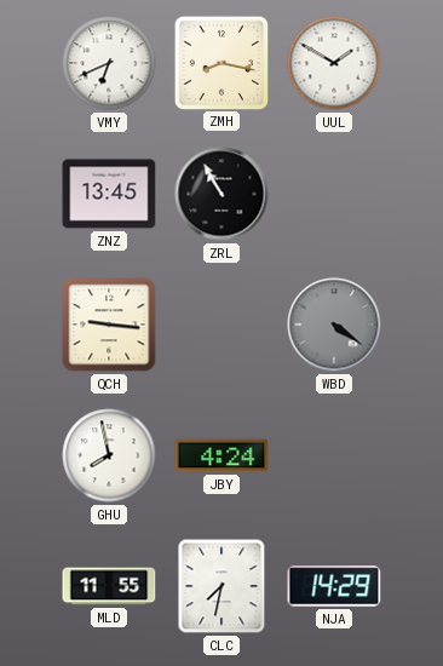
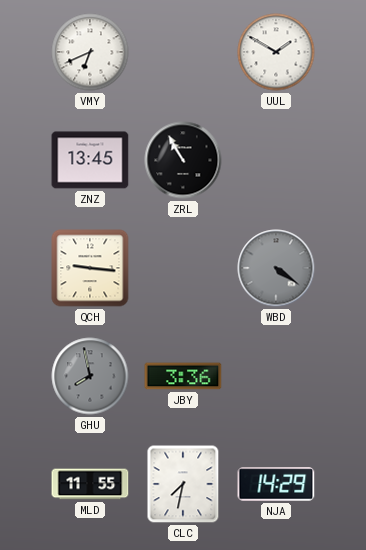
ZMH: 8:17 -> none (220, 62)
GHU dial: white -> grey (90, 376)
JBY: 4:24 -> 3:36 (183, 376)
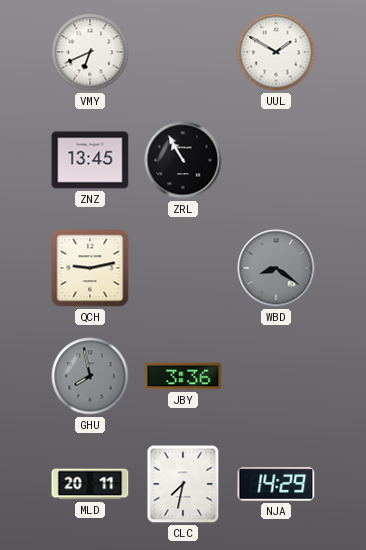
QCH: 9:16 -> 9:13 (90, 268)
WBD: 4:21 -> 8:21 (276, 268)
MLD: 11:55 -> 20:11 (90, 484)
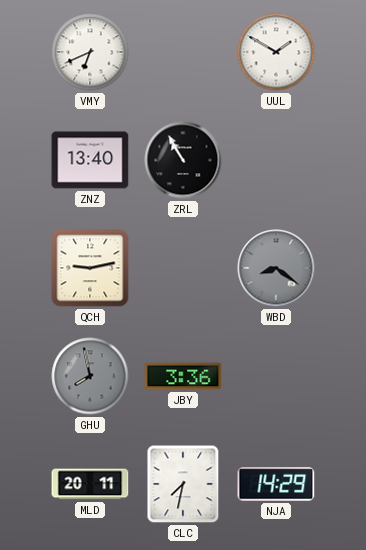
ZNZ: 13:45 -> 13:40 (90, 160)
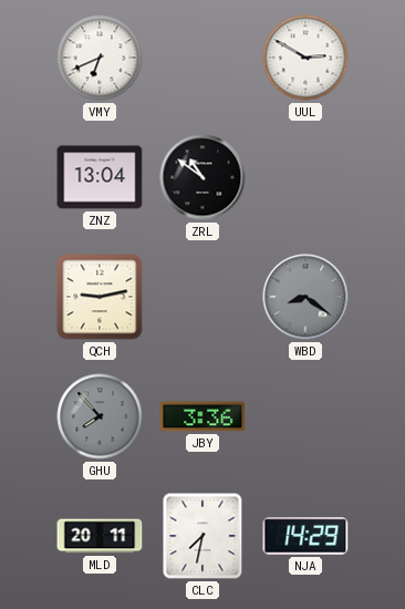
UUL: 1:50 -> 2:50 (305, 58)
ZNZ: 13:40 -> 13:04 (100, 177)
ZRL: 10:55 -> 10:51 (202, 177)
GHU: 7:58 -> 7:53 (100, 416)
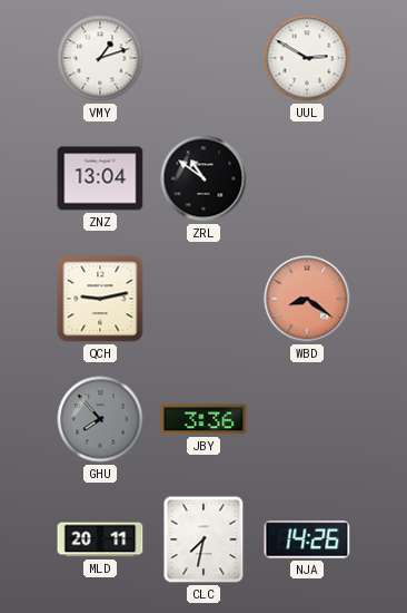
VMY: 6:41 -> 1:12 (100, 58)
WBD dial: grey -> salmon (307, 299)
NJA: 14:29 -> 14:26 (307, 539)
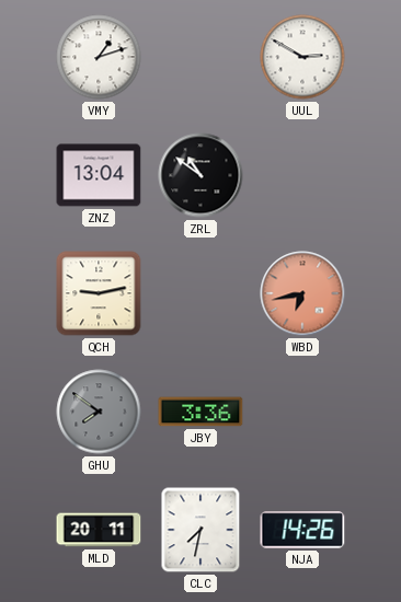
WBD: 8:21 -> 6:43 (302, 293)
GHU: 7:53 -> 7:51 (99, 412)
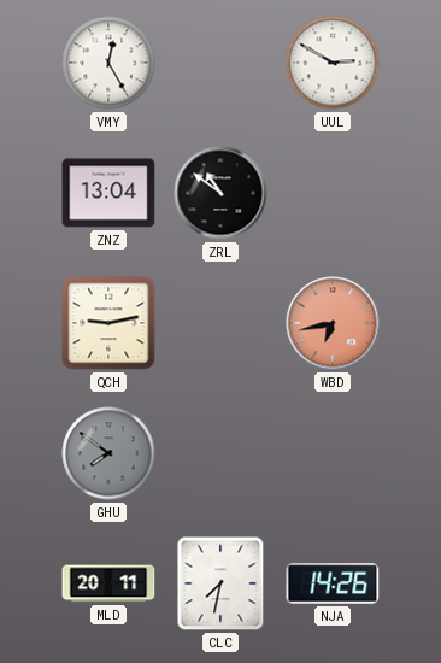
VMY: 1:12 -> 12:25 (108, 63)
JBY: 3:36 -> none (200, 412)
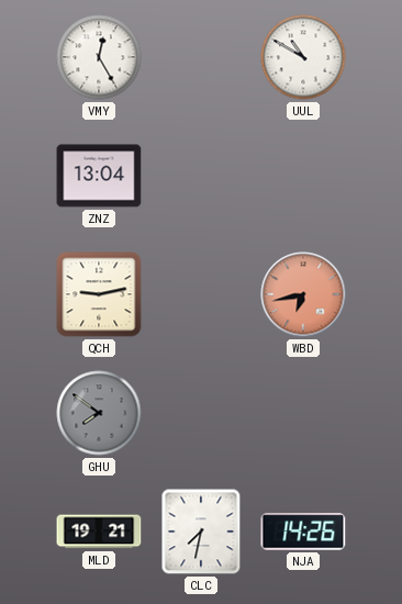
UUL: 2:50 -> 10:50 (303, 57)
ZRL: 10:51 -> none (220, 193)
MLD: 20:11 -> 19:21 (99, 532)
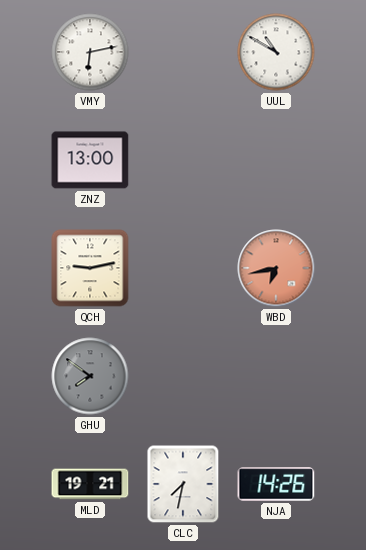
VMY: 12:25 -> 6:13 (90, 52)
ZNZ: 13:04 -> 13:00 (90, 160)
